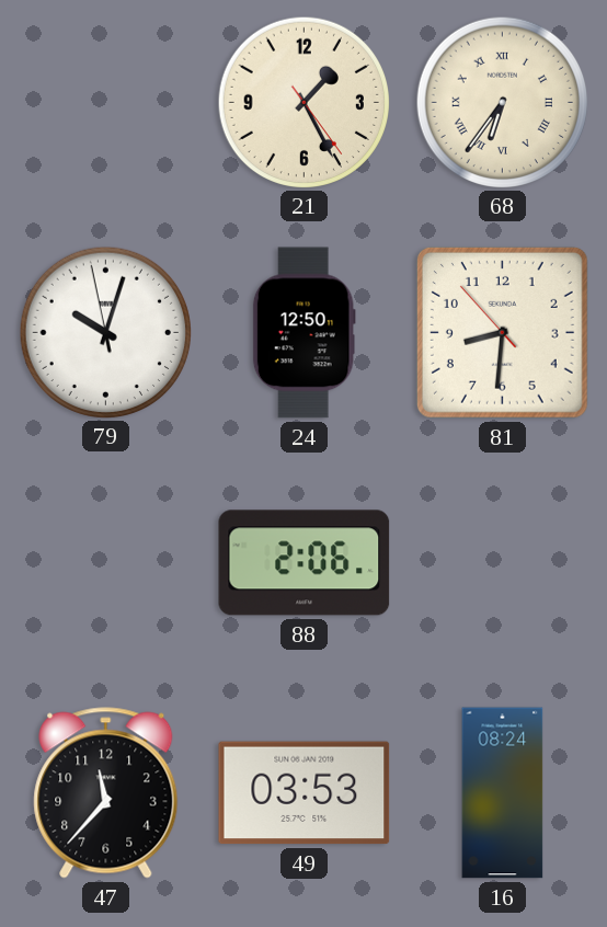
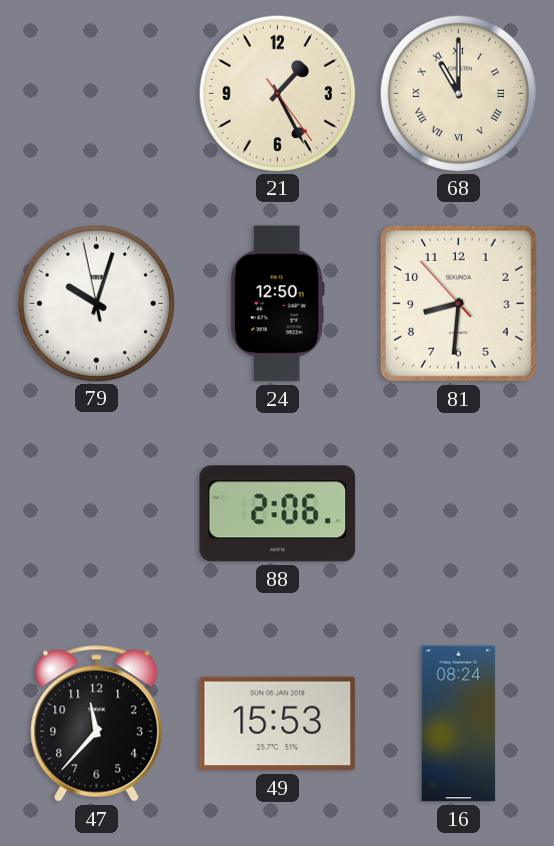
68: 6:36 -> 11:00 (458, 93)
49: 03:53 -> 15:53 (278, 724)
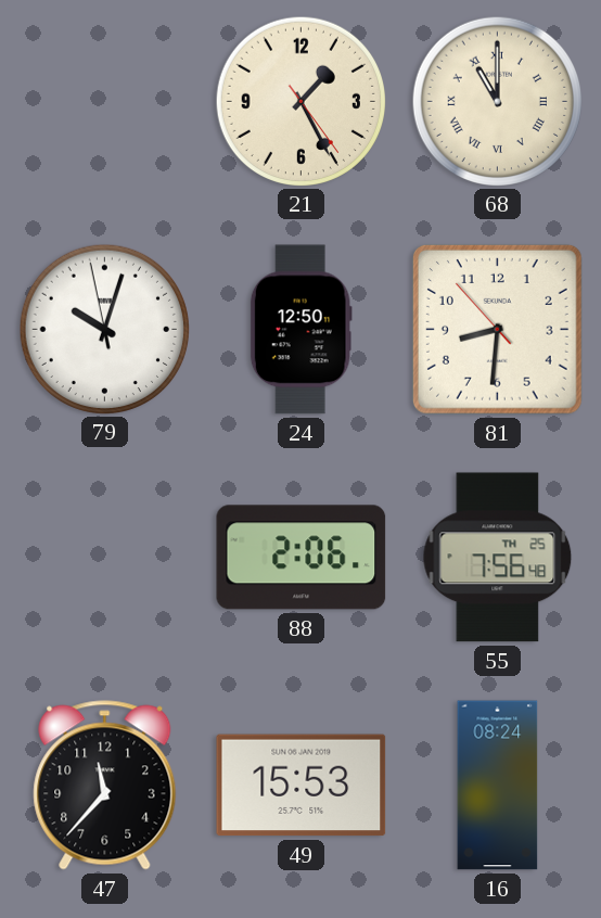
55: none -> 7:56 (498, 558)
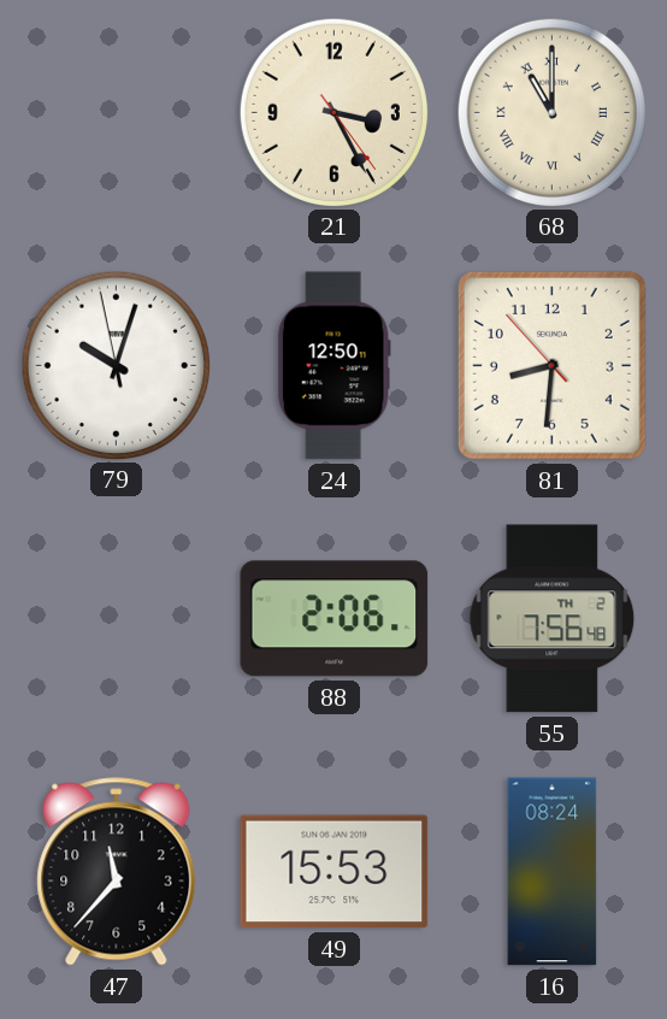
21: 1:25 -> 3:25 (333, 112)
55 date: TH 25 -> TH 2 (553, 619)
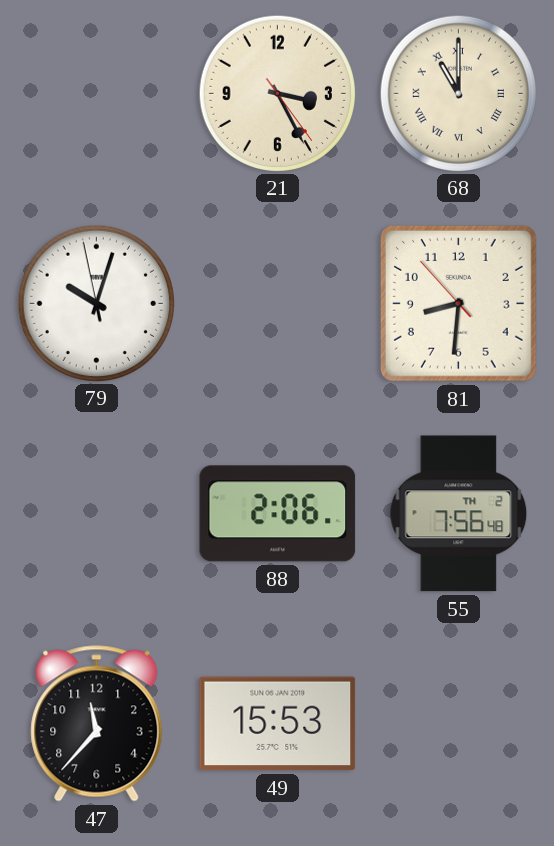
24: 12:50 -> none (333, 366)
16: 08:24 -> none (553, 872)
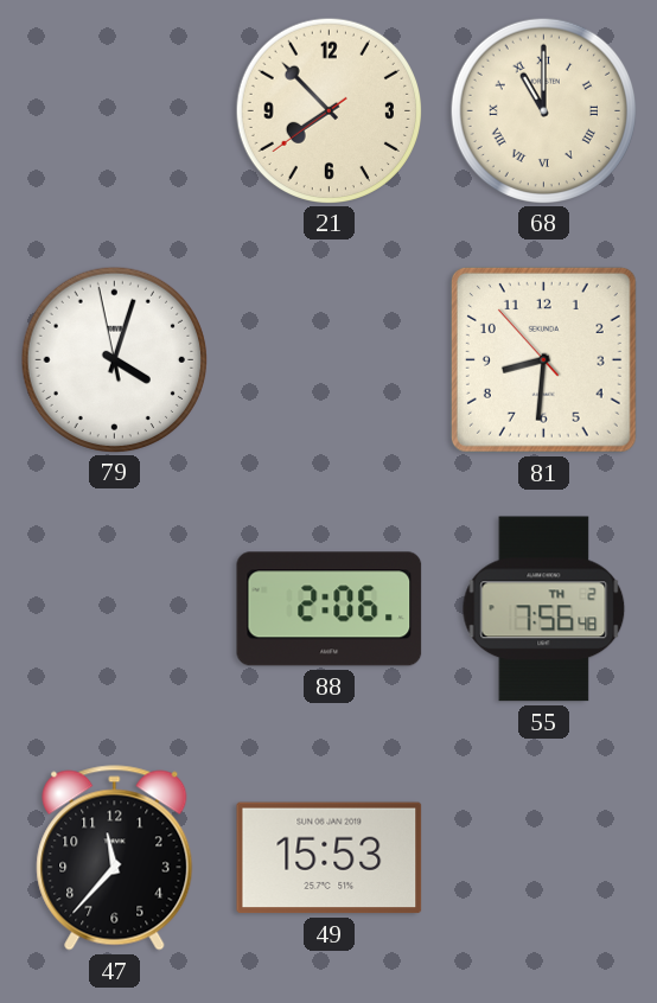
21: 3:25 -> 7:52 (328, 110)
79: 10:02 -> 4:02 (114, 359)
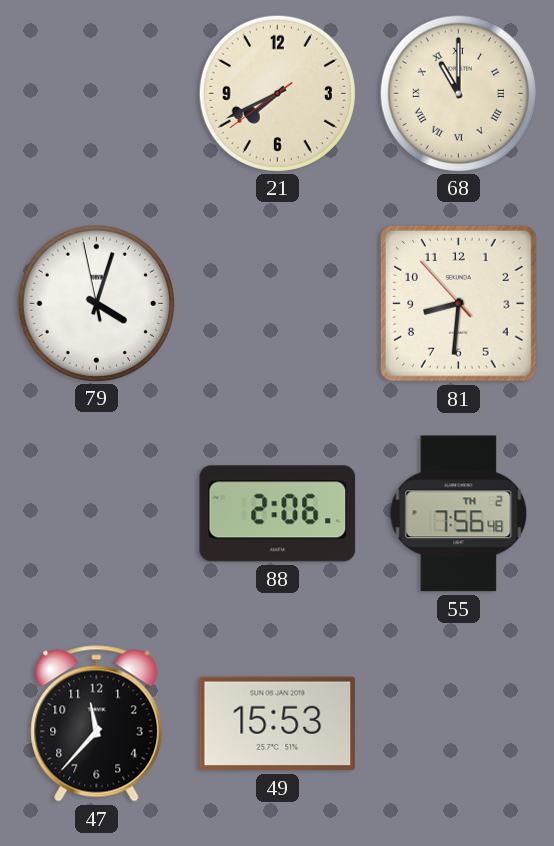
21: 7:52 -> 7:40 (277, 93)
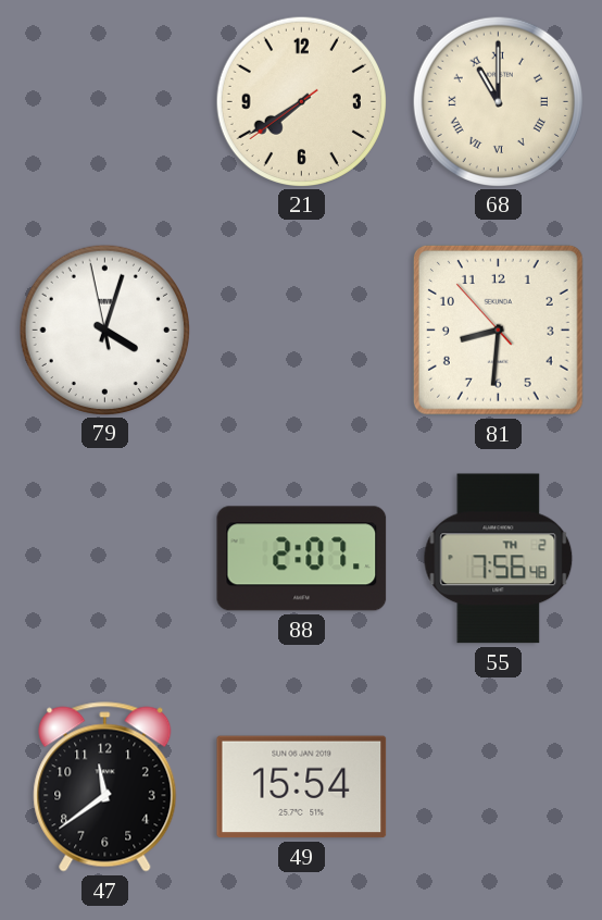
21: 7:40 -> 7:39 (301, 101)
88: 2:06 -> 2:07 (302, 559)
47: 11:37 -> 11:39 (105, 787)
49: 15:53 -> 15:54 (302, 787)
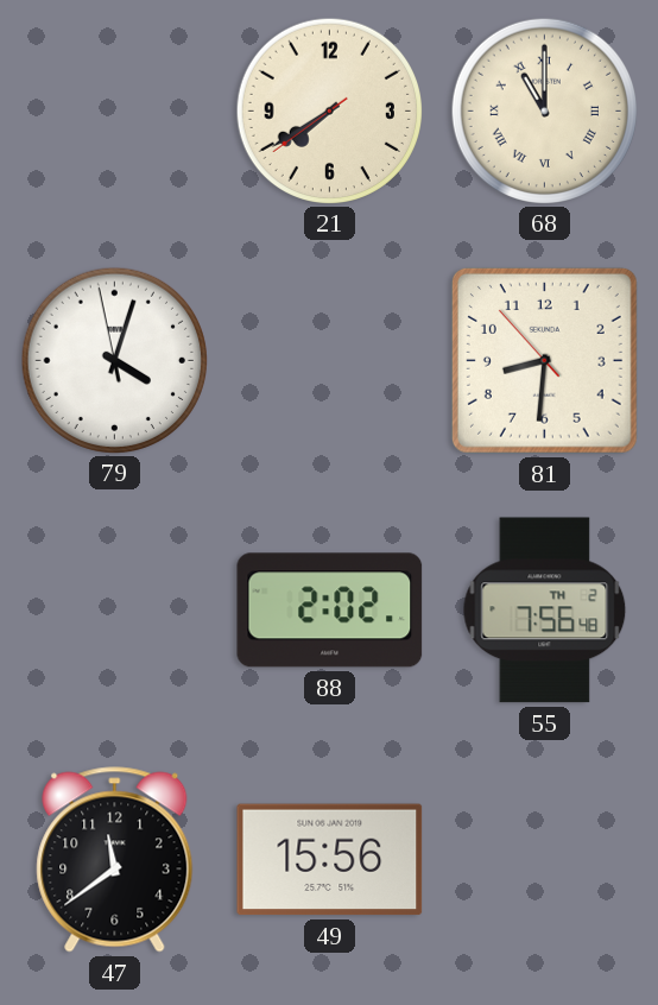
88: 2:07 -> 2:02 (330, 611)
49: 15:54 -> 15:56 (330, 860)
